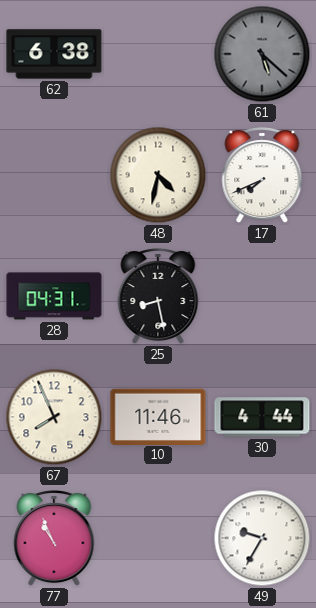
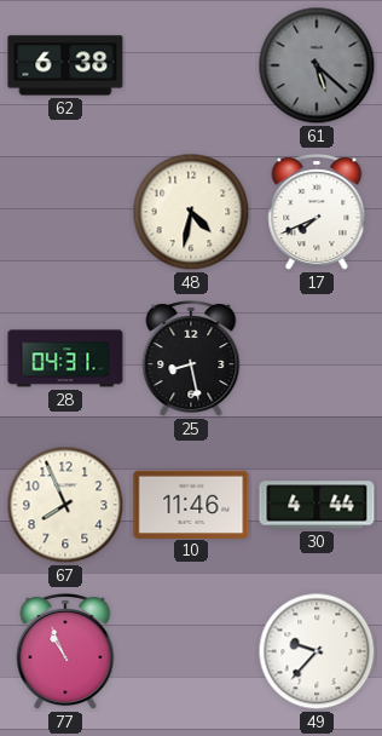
49: 9:35 -> 9:37 (317, 651)
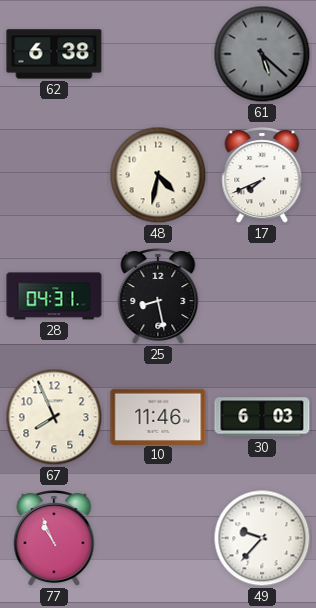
30: 4:44 -> 6:03 (262, 417)
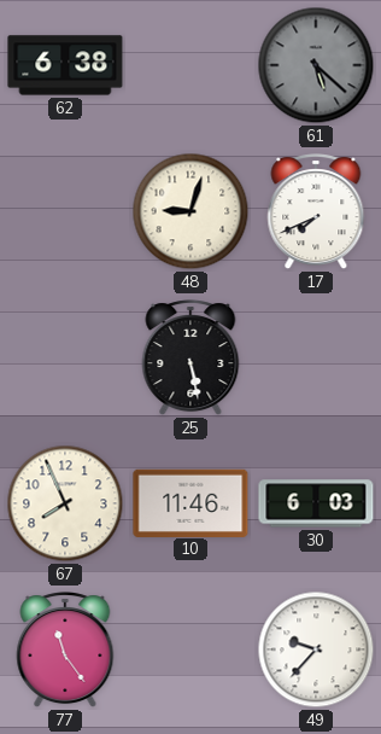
48: 4:32 -> 9:03 (190, 211)
28: 04:31 -> none (54, 296)
25: 8:28 -> 5:28 (190, 359)
77: 10:56 -> 11:24 (65, 651)
